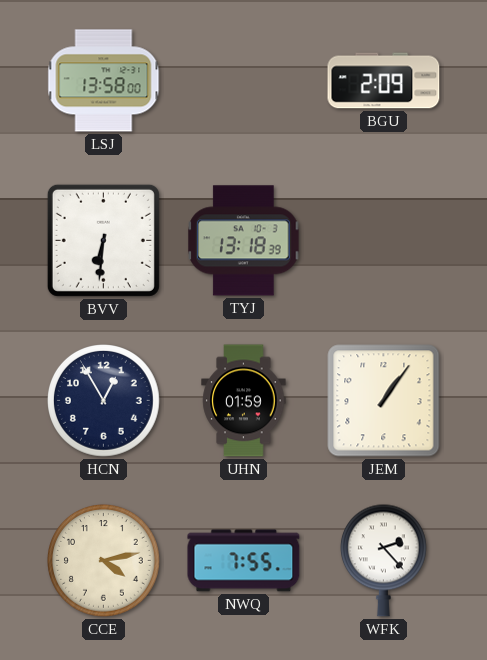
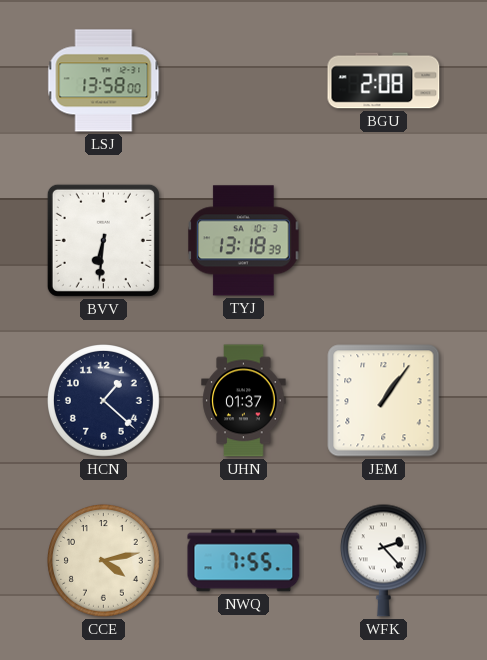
BGU: 2:09 -> 2:08 (384, 81)
HCN: 12:55 -> 1:22 (104, 401)
UHN: 01:59 -> 01:37 (244, 401)
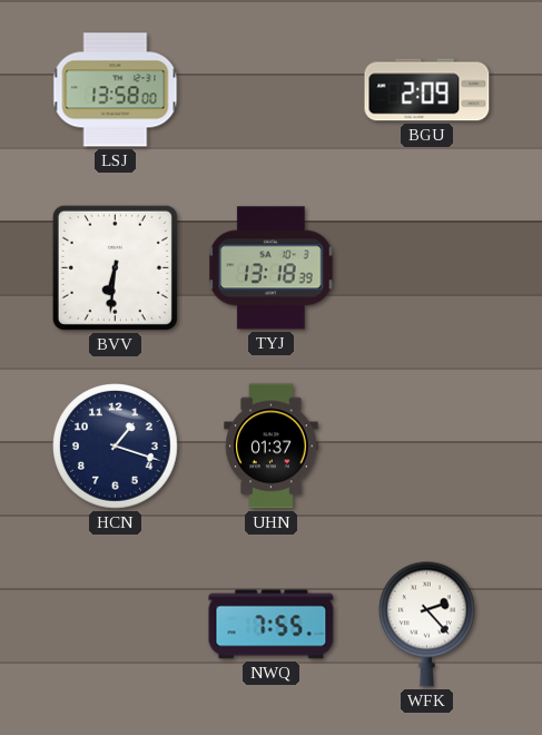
BGU: 2:08 -> 2:09 (427, 90)
HCN: 1:22 -> 1:18 (116, 447)
JEM: 1:06 -> none (384, 401)
CCE: 4:13 -> none (104, 561)
